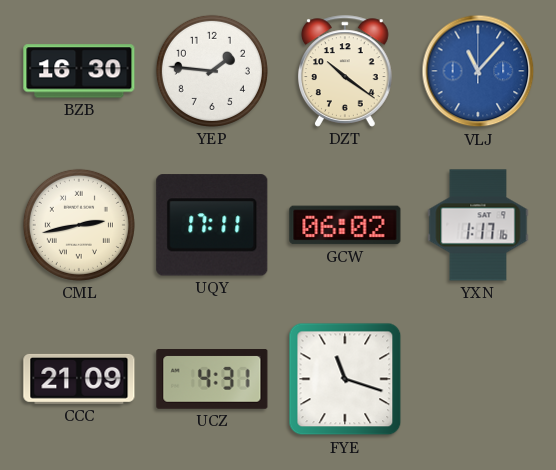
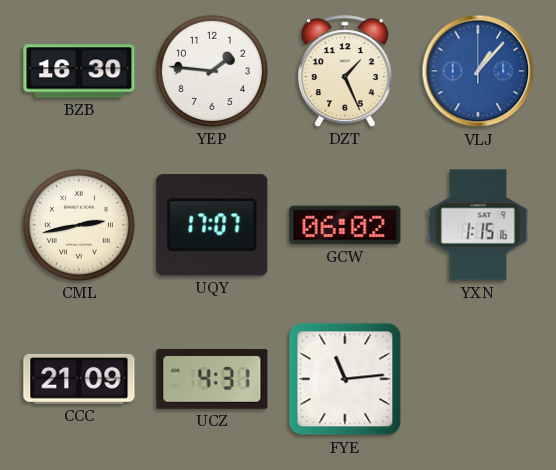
DZT: 10:21 -> 1:26 (346, 71)
VLJ: 11:07 -> 1:07 (478, 71)
UQY: 17:11 -> 17:07 (212, 225)
YXN: 1:17 -> 1:15 (478, 225)
FYE: 11:18 -> 11:14 (345, 379)
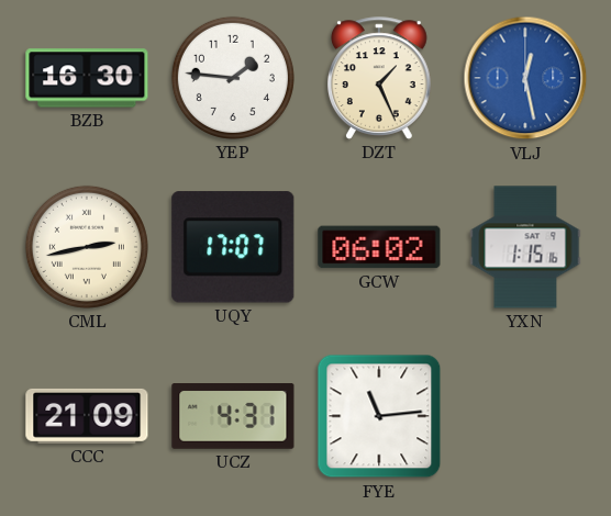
VLJ: 1:07 -> 12:28 (525, 78)
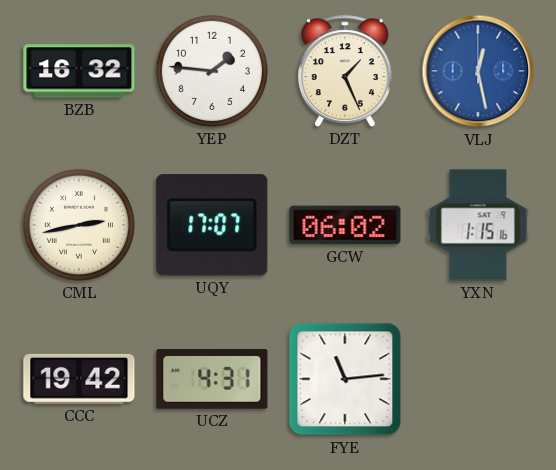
BZB: 16:30 -> 16:32 (79, 71)
CCC: 21:09 -> 19:42 (79, 379)
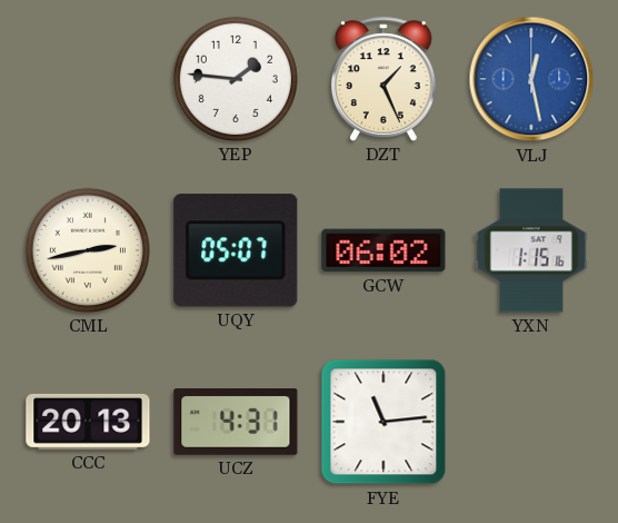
BZB: 16:32 -> none (79, 71)
UQY: 17:07 -> 05:07 (236, 250)
CCC: 19:42 -> 20:13 (88, 422)
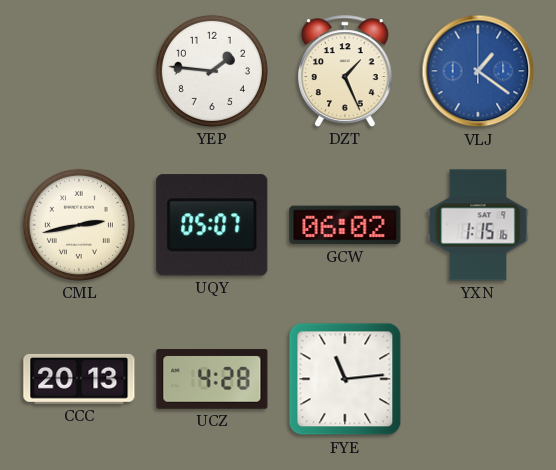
VLJ: 12:28 -> 1:21 (478, 71)
UCZ: 4:31 -> 4:28 (212, 380)
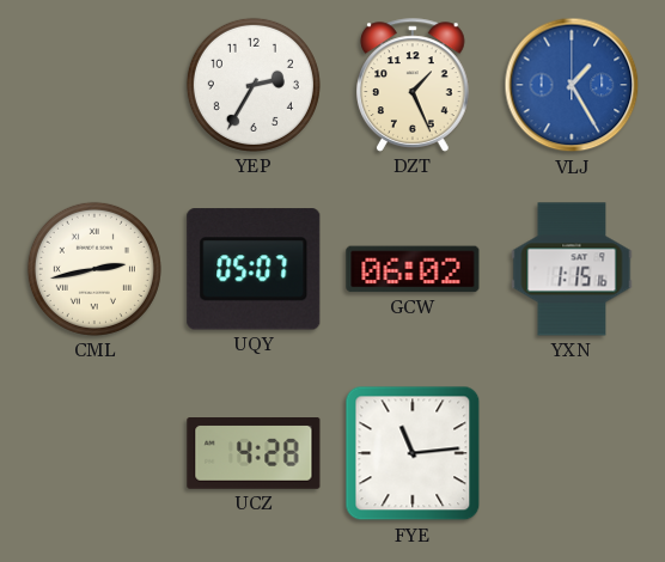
YEP: 1:46 -> 2:35 (254, 85)
VLJ: 1:21 -> 1:25 (572, 85)
CCC: 20:13 -> none (79, 379)
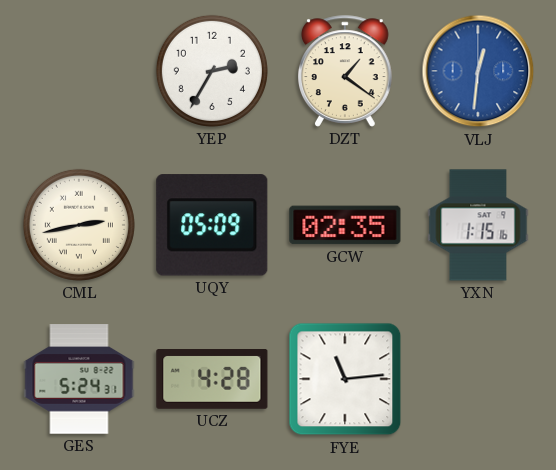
DZT: 1:26 -> 1:21 (346, 71)
VLJ: 1:25 -> 12:31 (478, 71)
UQY: 05:07 -> 05:09 (212, 225)
GCW: 06:02 -> 02:35 (345, 225)
GES: none -> 5:24 (79, 379)
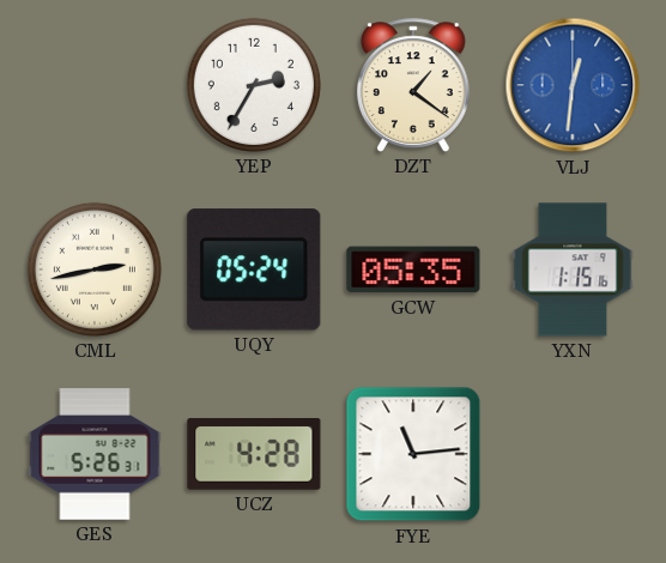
UQY: 05:09 -> 05:24 (254, 270)
GCW: 02:35 -> 05:35 (413, 270)
GES: 5:24 -> 5:26 (95, 454)
